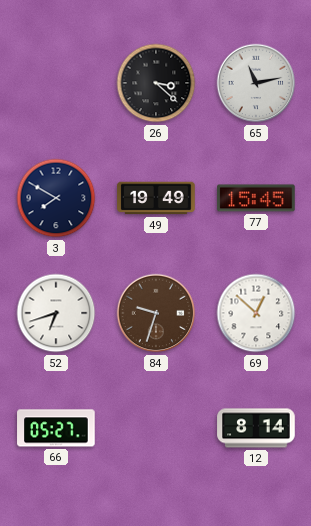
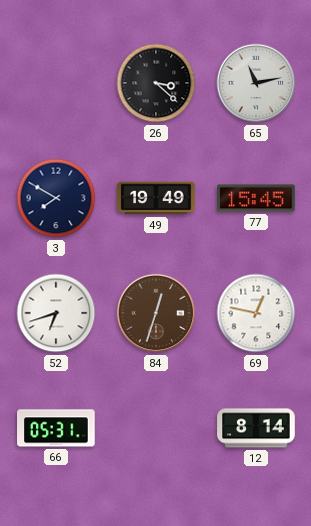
84: 9:33 -> 12:33 (156, 313)
69: 12:52 -> 12:47 (256, 313)
66: 05:27 -> 05:31 (56, 428)
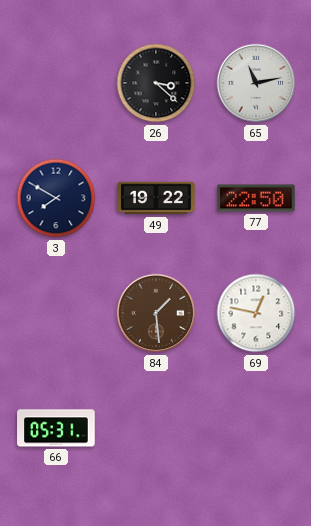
49: 19:49 -> 19:22 (156, 198)
77: 15:45 -> 22:50 (256, 198)
52: 6:42 -> none (56, 313)
84: 12:33 -> 1:29 (156, 313)
12: 8:14 -> none (256, 428)
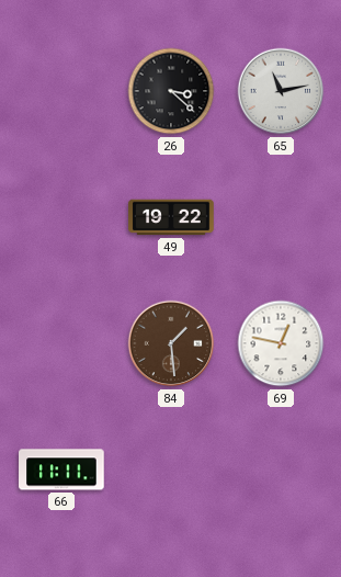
3: 7:50 -> none (56, 198)
77: 22:50 -> none (256, 198)
66: 05:31 -> 11:11 (61, 469)
